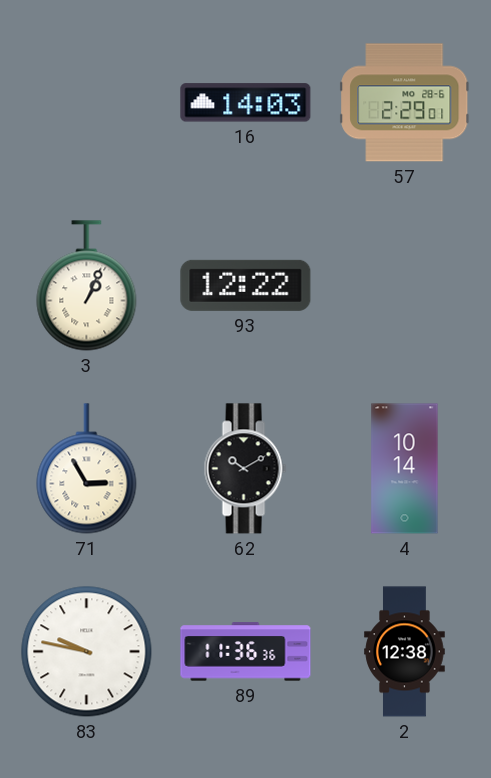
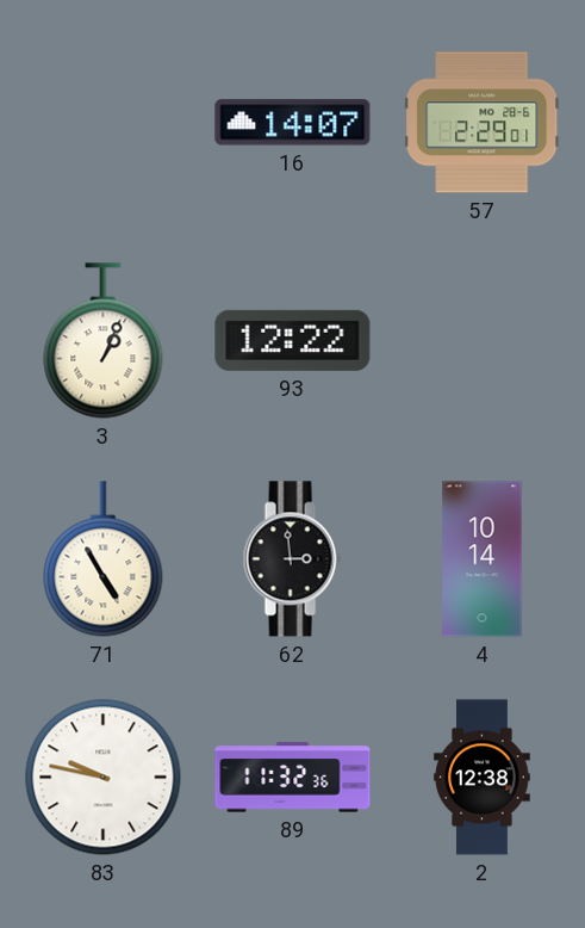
16: 14:03 -> 14:07 (293, 123)
71: 2:55 -> 4:55 (104, 559)
62: 10:10 -> 2:59 (292, 559)
89: 11:36 -> 11:32 (293, 778)
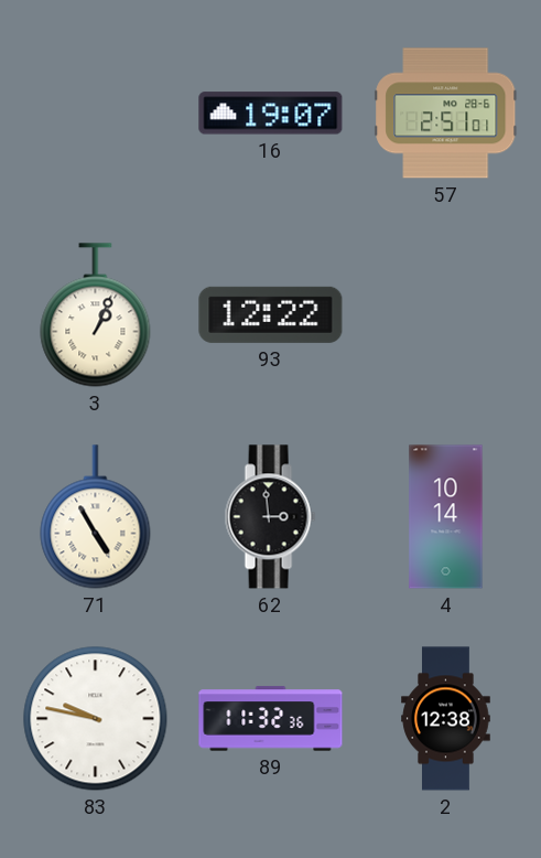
16: 14:07 -> 19:07 (271, 114)
57: 2:29 -> 2:51 (446, 114)
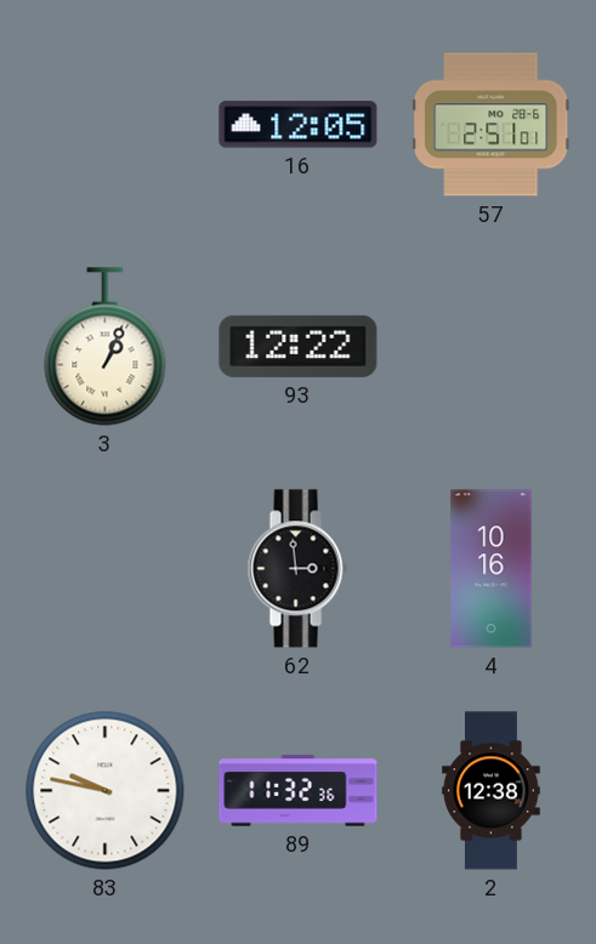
16: 19:07 -> 12:05 (299, 125)
71: 4:55 -> none (96, 517)
4: 10:14 -> 10:16 (492, 569)
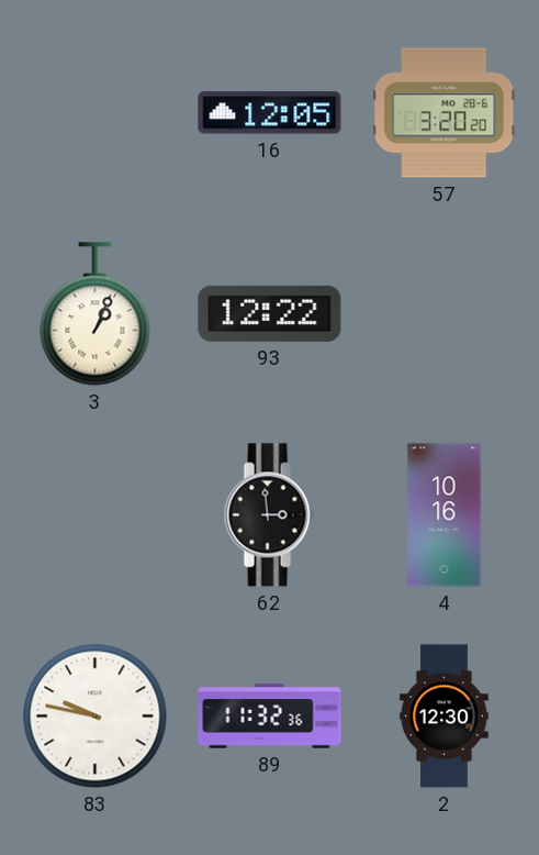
57: 2:51 -> 3:20 (445, 113)
2: 12:38 -> 12:30 (445, 717)
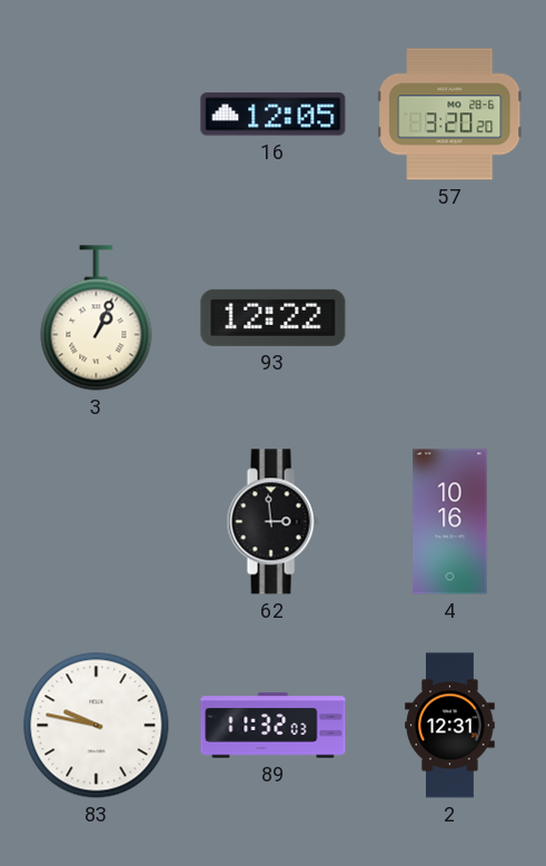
89: 11:32:36 -> 11:32:03 (274, 726)
2: 12:30 -> 12:31 (450, 726)
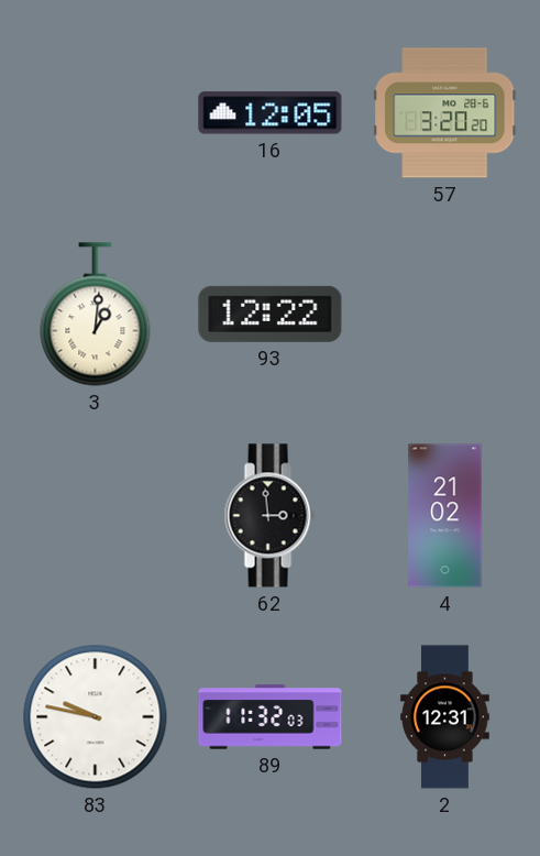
3: 1:04 -> 1:01 (96, 315)
4: 10:16 -> 21:02 (445, 516)
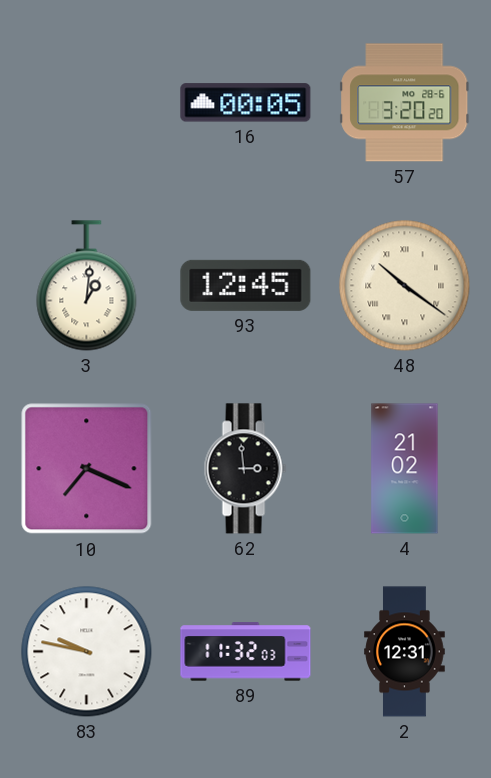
16: 12:05 -> 00:05 (246, 103)
93: 12:22 -> 12:45 (246, 285)
48: none -> 10:21 (405, 286)
10: none -> 7:19 (87, 469)
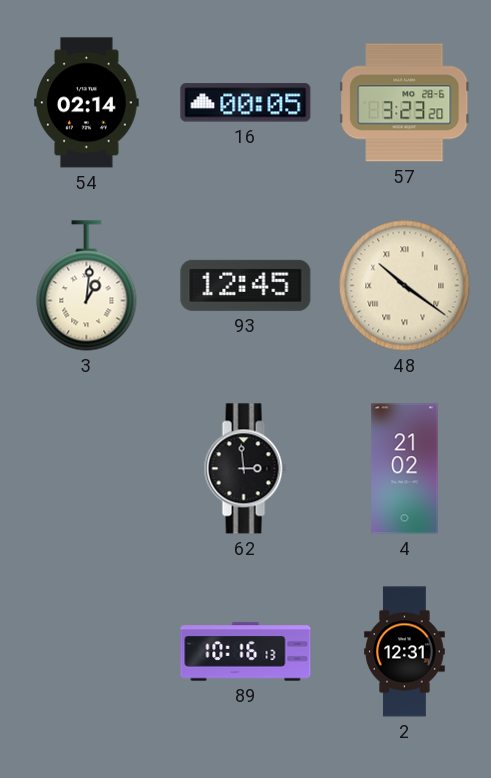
54: none -> 02:14 (87, 103)
57: 3:20 -> 3:23 (405, 103)
10: 7:19 -> none (87, 469)
83: 9:47 -> none (87, 652)
89: 11:32 -> 10:16 (246, 652)
